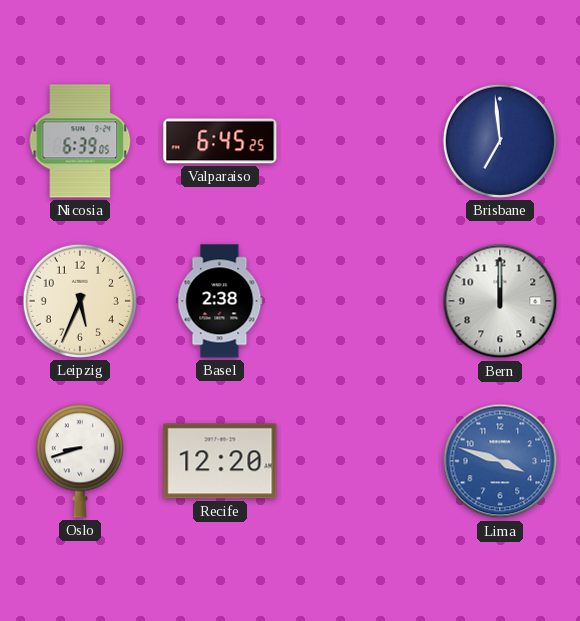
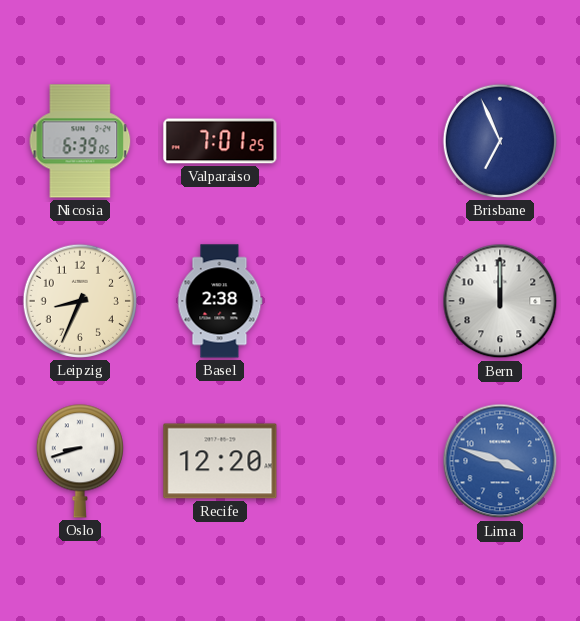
Valparaiso: 6:45 -> 7:01 (220, 141)
Brisbane: 6:59 -> 6:56 (500, 141)
Leipzig: 5:34 -> 8:34 (80, 301)
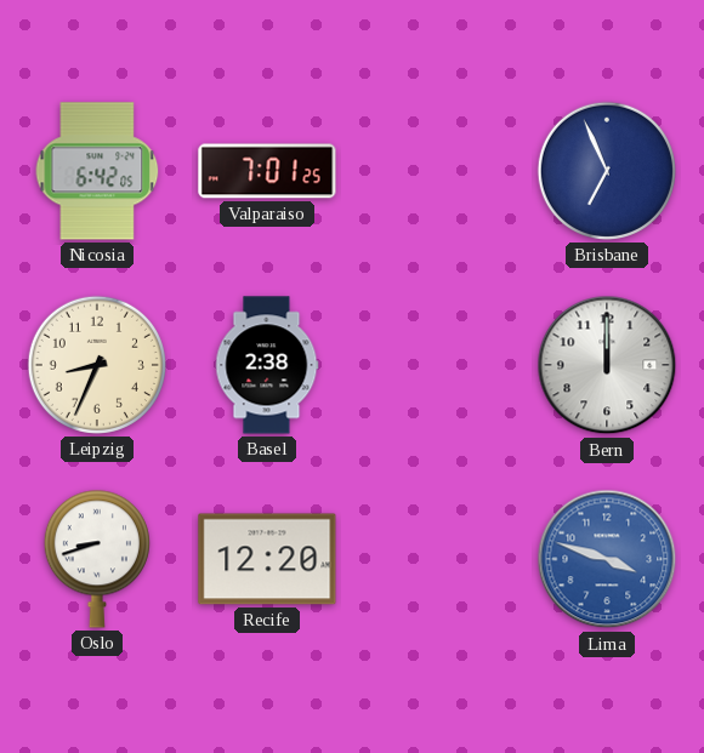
Nicosia: 6:39 -> 6:42 (97, 171)
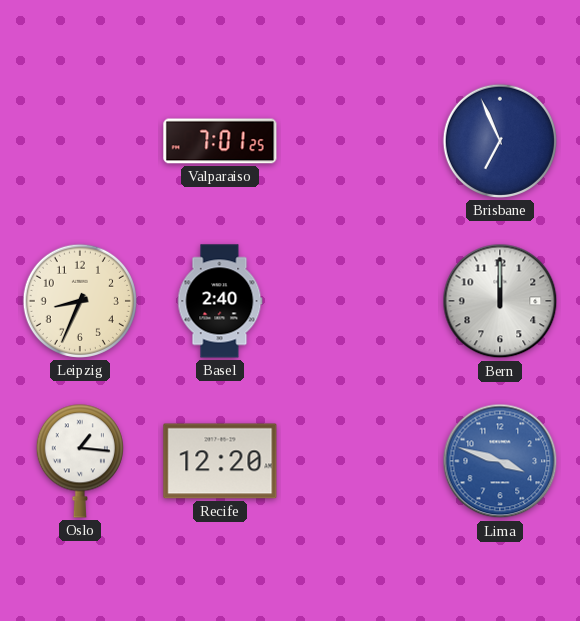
Nicosia: 6:42 -> none (97, 171)
Basel: 2:38 -> 2:40 (220, 301)
Oslo: 8:42 -> 1:16 (80, 461)
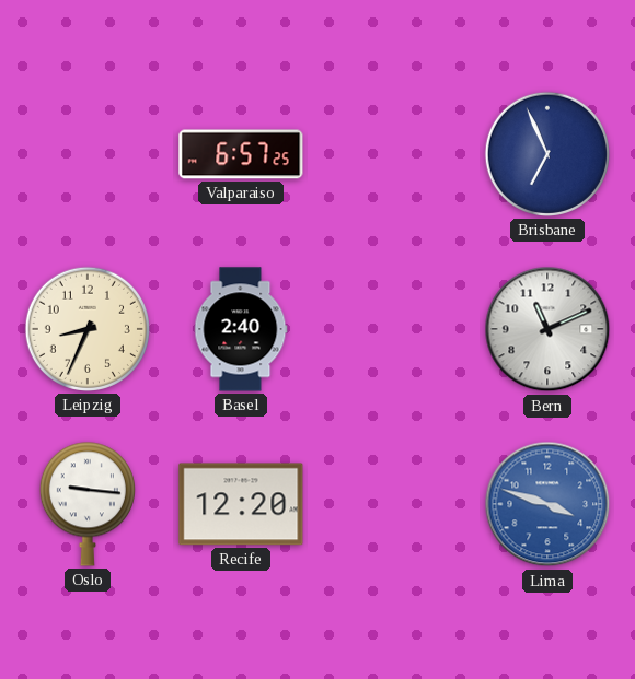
Valparaiso: 7:01 -> 6:57 (241, 154)
Bern: 12:00 -> 11:11 (547, 329)
Oslo: 1:16 -> 9:16 (88, 504)
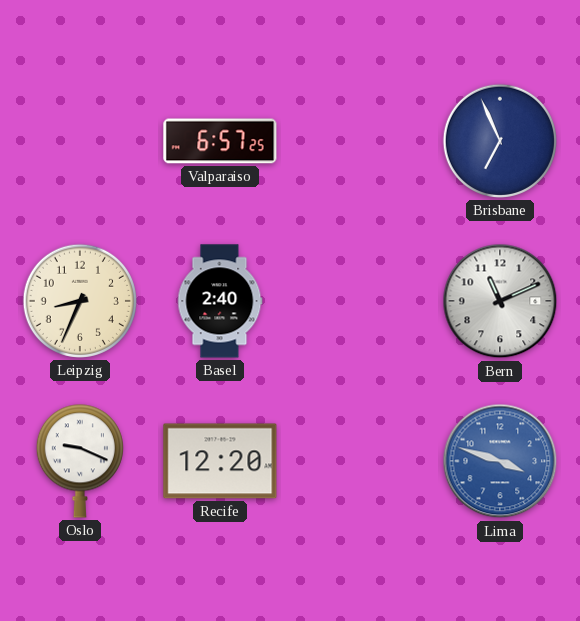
Oslo: 9:16 -> 9:19 (80, 461)
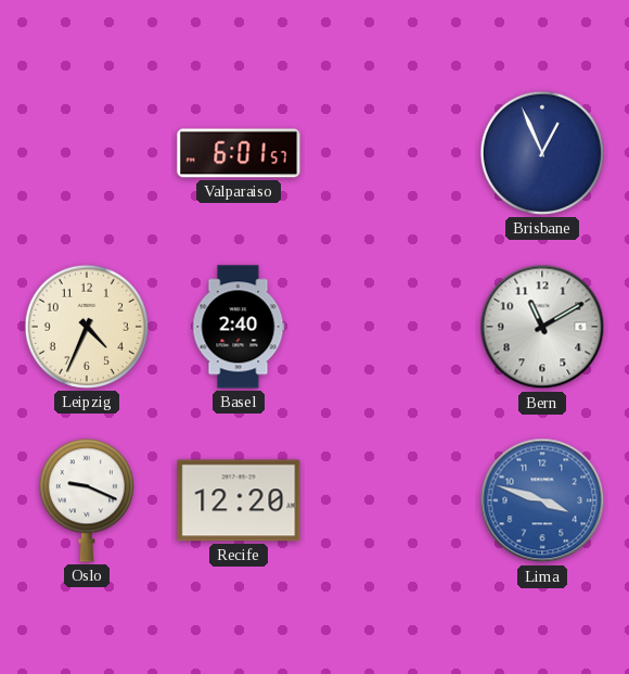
Valparaiso: 6:57 -> 6:01 (239, 153)
Brisbane: 6:56 -> 12:56 (542, 153)
Leipzig: 8:34 -> 4:34 (87, 327)
Bern: 11:11 -> 11:10 (542, 327)
